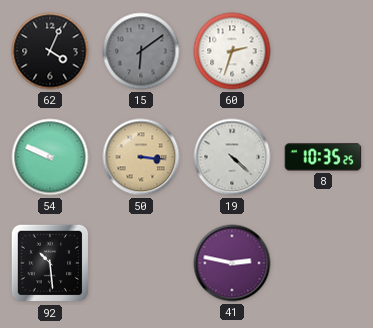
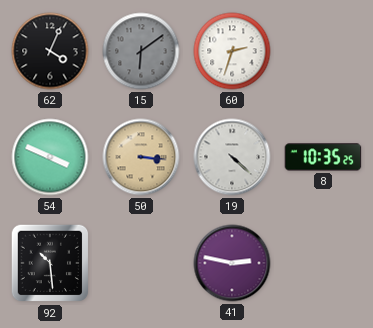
54: 9:49 -> 3:49 (50, 157)
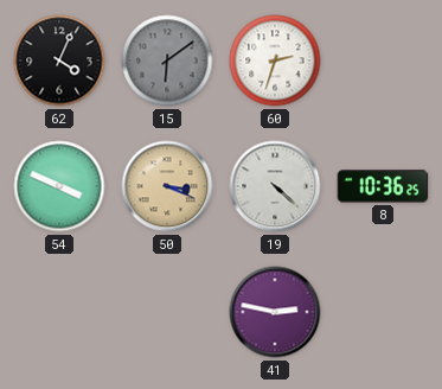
50: 3:16 -> 3:19 (167, 186)
8: 10:35 -> 10:36 (383, 186)
92: 10:29 -> none (50, 263)
